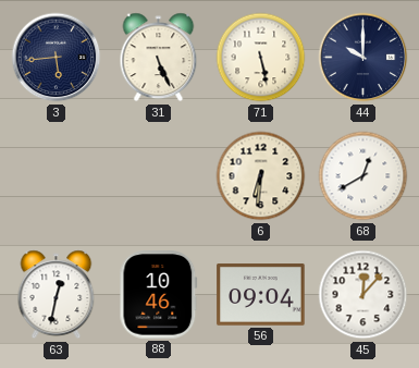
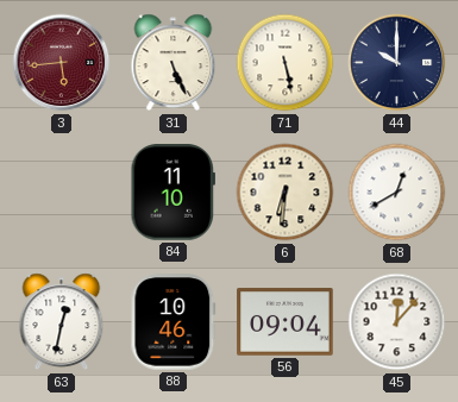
3 dial: navy -> burgundy (62, 63)
84: none -> 11:10 (172, 193)
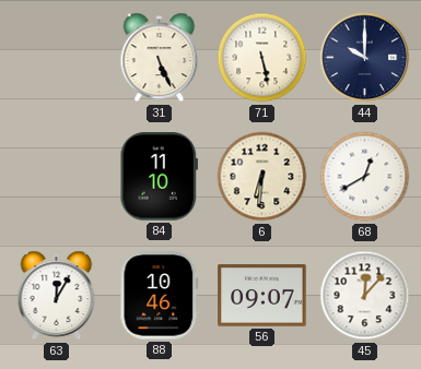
3: 5:44 -> none (62, 63)
63: 12:32 -> 12:05 (57, 296)
56: 09:04 -> 09:07 (262, 296)
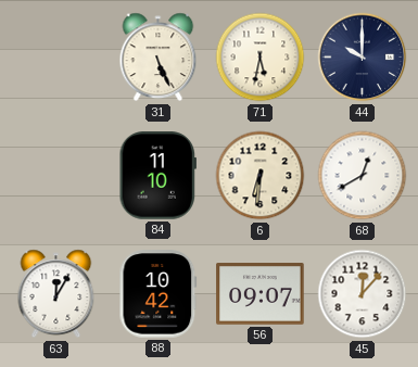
71: 5:28 -> 5:32 (261, 58)
88: 10:46 -> 10:42 (159, 294)
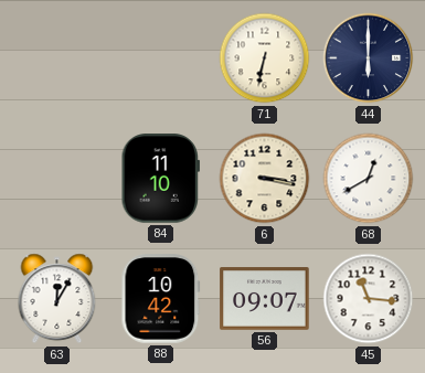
31: 5:26 -> none (159, 58)
71: 5:32 -> 6:32 (265, 58)
44: 10:00 -> 6:00 (369, 58)
6: 6:31 -> 3:17 (265, 179)
45: 12:07 -> 11:16 (369, 299)
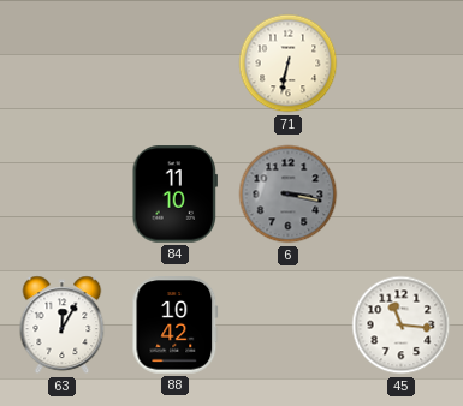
44: 6:00 -> none (369, 58)
6 dial: cream -> grey (289, 195)
68: 12:40 -> none (369, 179)
56: 09:07 -> none (265, 299)
